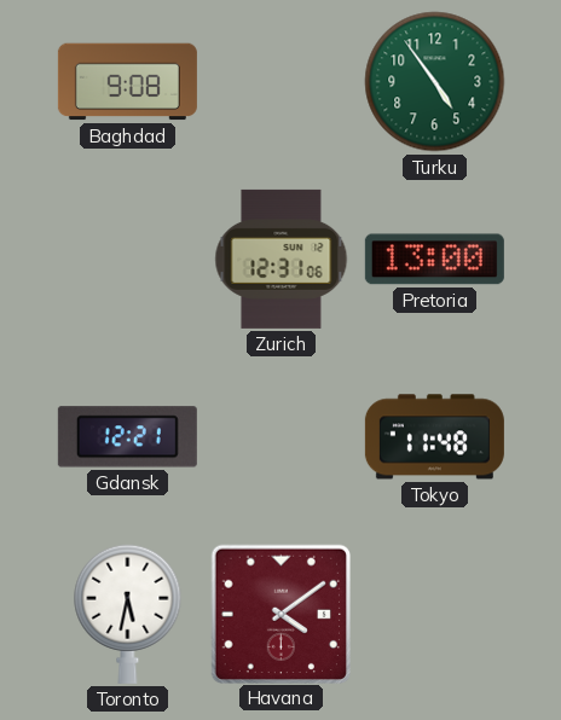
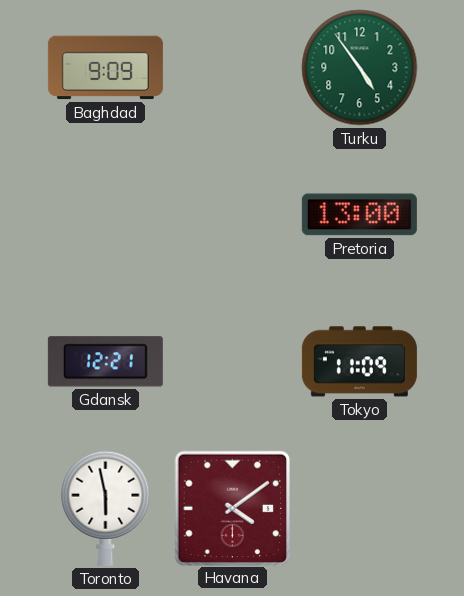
Baghdad: 9:08 -> 9:09 (105, 68)
Zurich: 12:31 -> none (282, 259)
Tokyo: 11:48 -> 11:09 (359, 362)
Toronto: 5:32 -> 5:58 (106, 508)
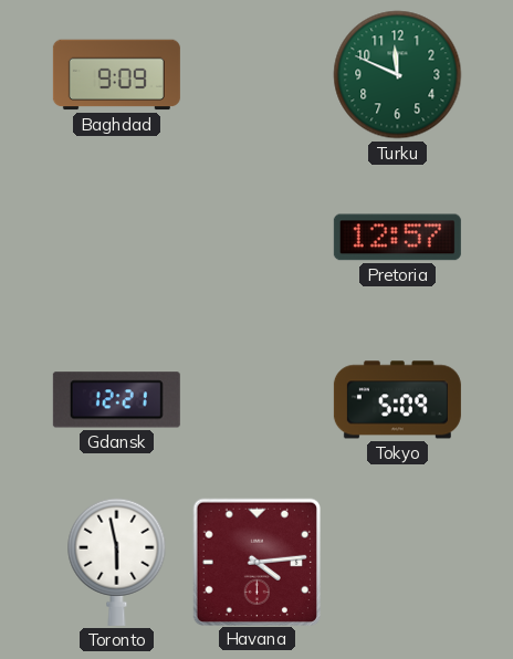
Turku: 4:54 -> 11:49 (398, 75)
Pretoria: 13:00 -> 12:57 (397, 238)
Tokyo: 11:09 -> 5:09 (397, 400)
Havana: 4:09 -> 4:14 (256, 562)
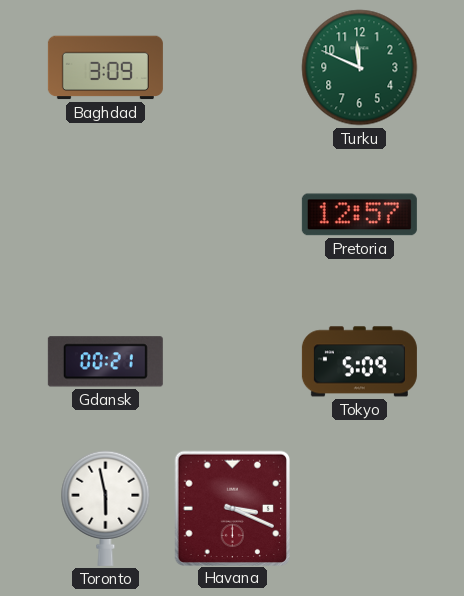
Baghdad: 9:09 -> 3:09 (105, 68)
Gdansk: 12:21 -> 00:21 (105, 362)
Havana: 4:14 -> 3:19 (232, 508)
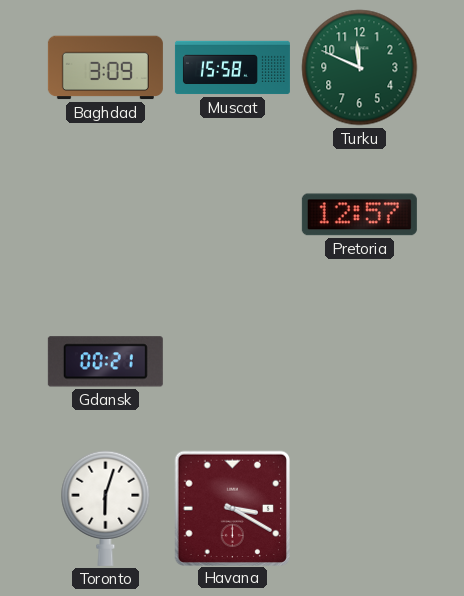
Muscat: none -> 15:58 (232, 68)
Tokyo: 5:09 -> none (359, 362)
Toronto: 5:58 -> 6:03 (106, 508)
Havana: 3:19 -> 3:20 (232, 508)
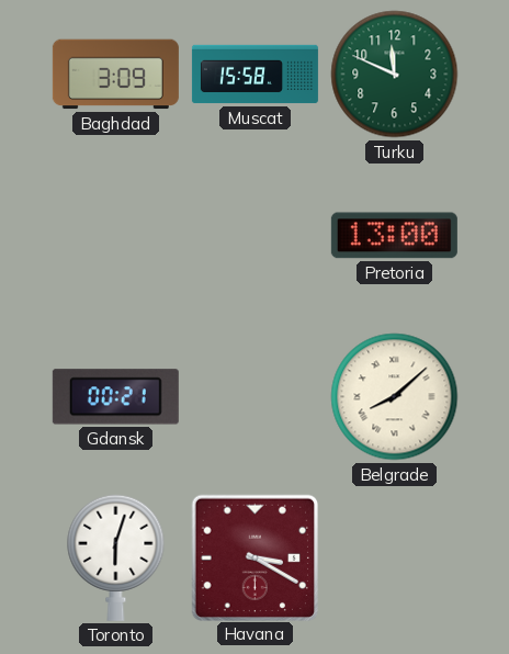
Pretoria: 12:57 -> 13:00 (394, 236)
Belgrade: none -> 8:08 (395, 397)
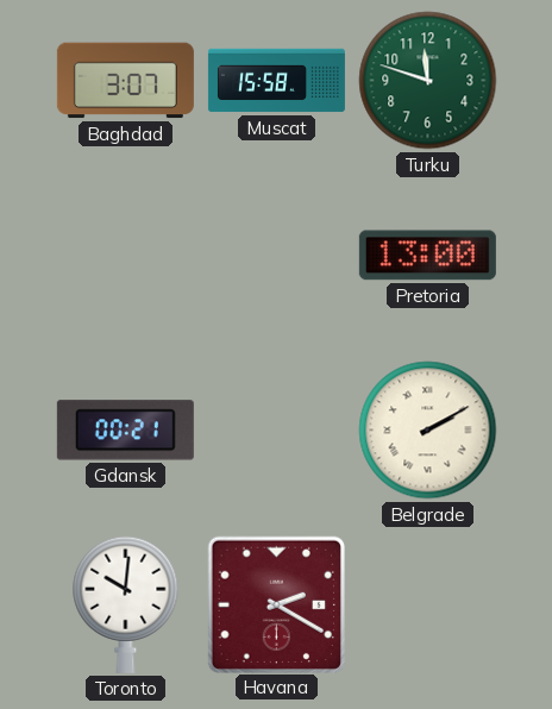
Baghdad: 3:09 -> 3:07 (125, 81)
Turku: 11:49 -> 11:48 (428, 81)
Belgrade: 8:08 -> 2:10 (428, 431)
Toronto: 6:03 -> 10:01 (126, 604)
Havana: 3:20 -> 2:20 (276, 604)
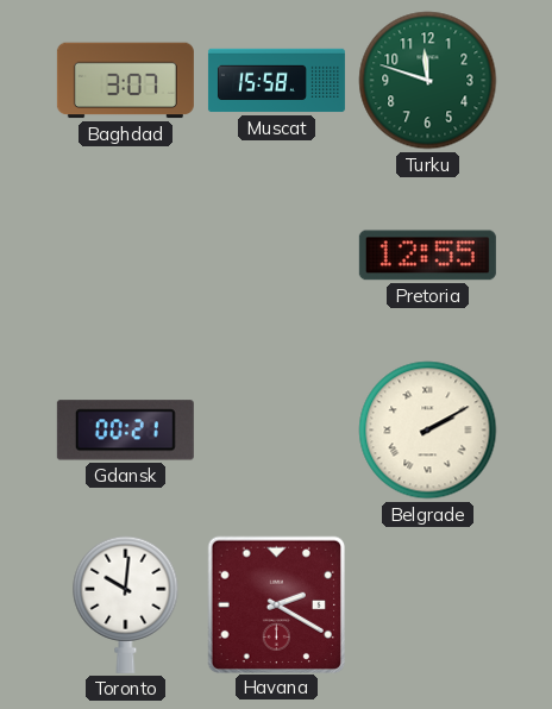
Pretoria: 13:00 -> 12:55 (427, 256)
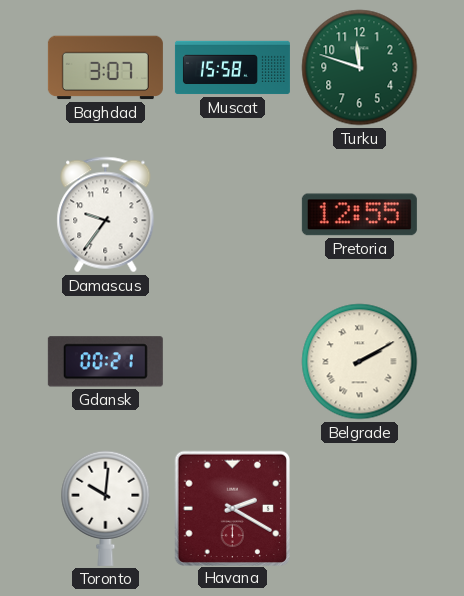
Damascus: none -> 9:36 (106, 215)
